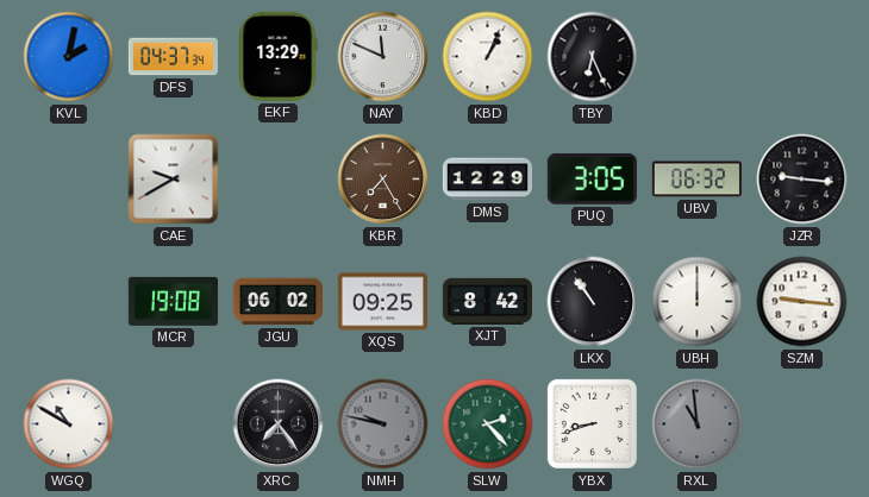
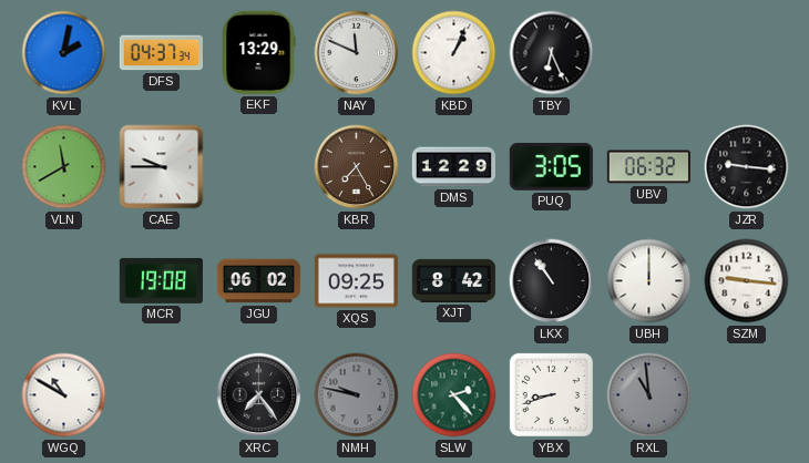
VLN: none -> 11:40 (64, 167)
CAE: 9:40 -> 9:45 (162, 167)
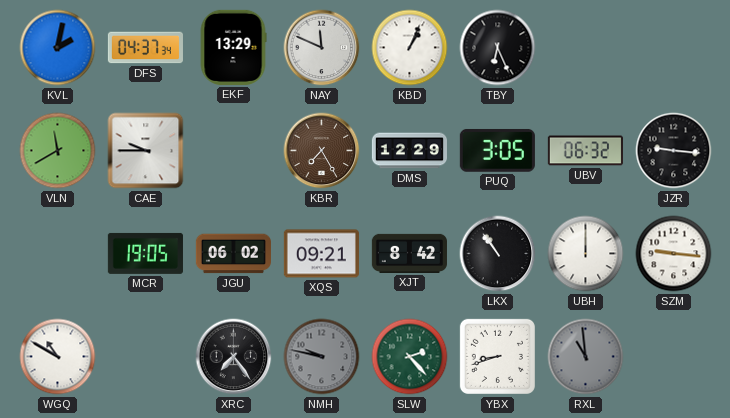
MCR: 19:08 -> 19:05 (145, 253)
XQS: 09:25 -> 09:21 (321, 254)
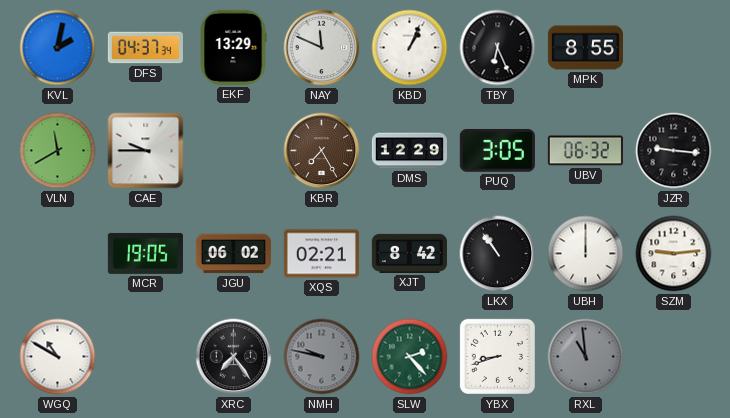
MPK: none -> 8:55 (585, 48)
XQS: 09:21 -> 02:21 (321, 254)
SZM: 9:16 -> 9:14 (674, 254)
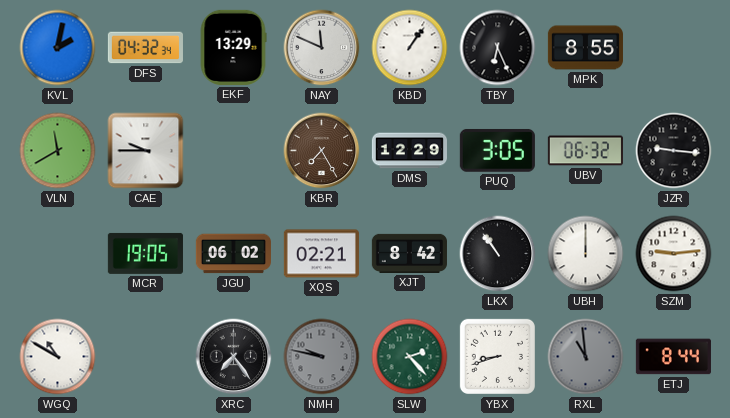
DFS: 04:37 -> 04:32 (145, 48)
KBD: 1:04 -> 1:06 (410, 48)
ETJ: none -> 8:44 (673, 357)
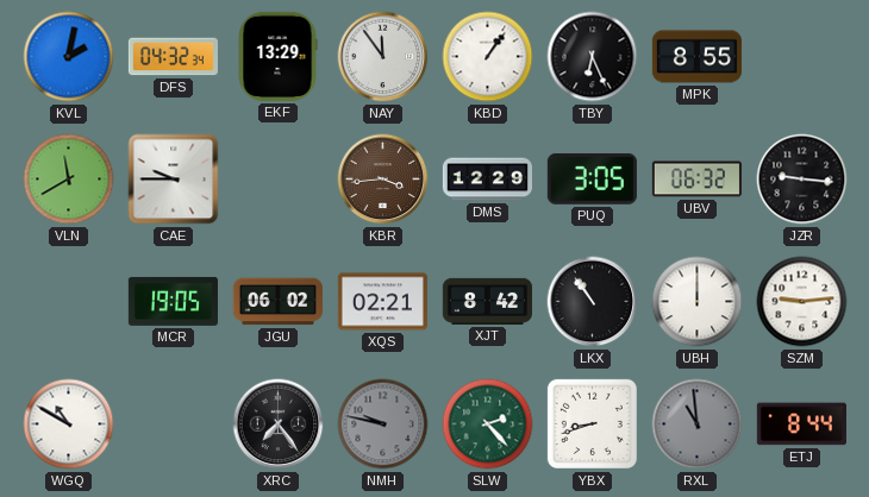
NAY: 11:49 -> 11:54 (383, 57)
KBR: 7:25 -> 3:44 (383, 180)
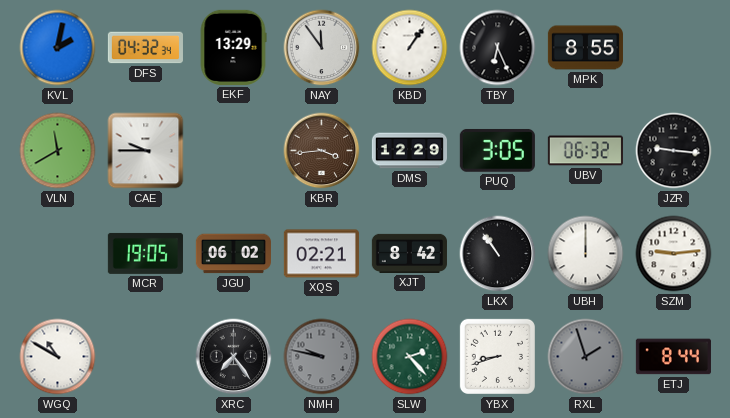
RXL: 10:59 -> 1:57 (586, 357)
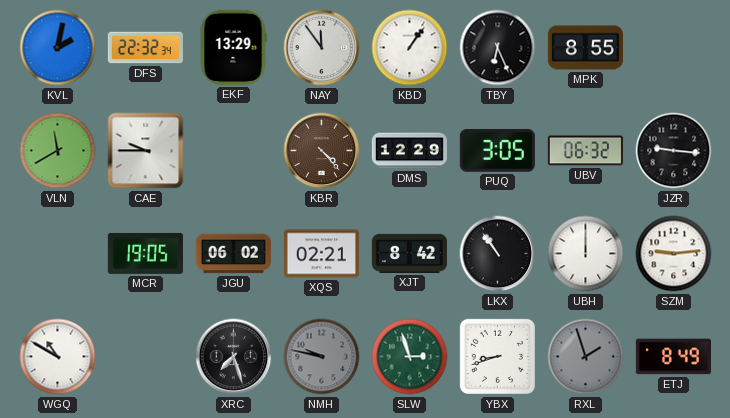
DFS: 04:32 -> 22:32 (145, 48)
KBR: 3:44 -> 4:23 (322, 151)
XRC: 7:24 -> 7:27 (234, 357)
SLW: 2:23 -> 2:57 (410, 357)
ETJ: 8:44 -> 8:49 (673, 357)
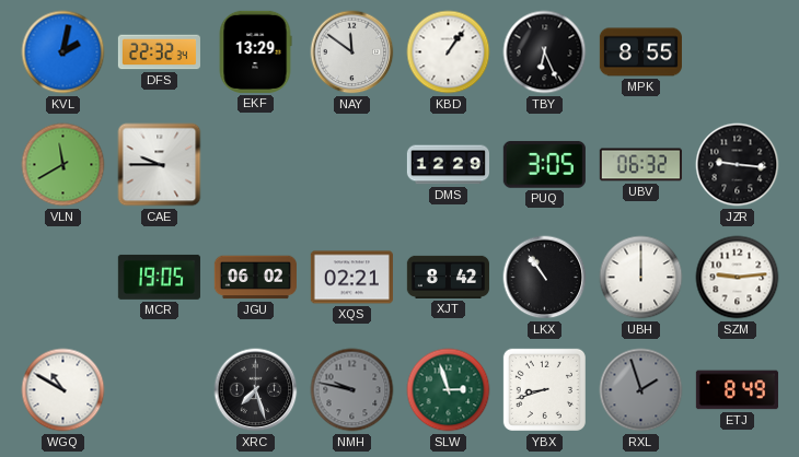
NAY: 11:54 -> 11:51 (352, 52)
KBR: 4:23 -> none (322, 151)
